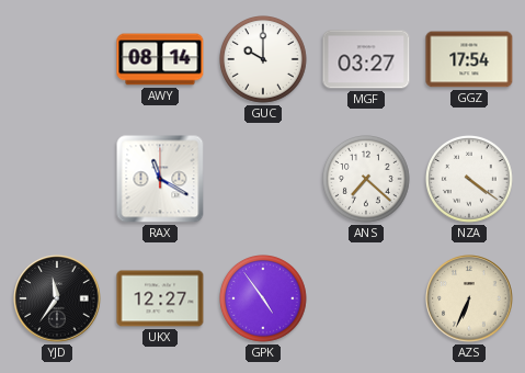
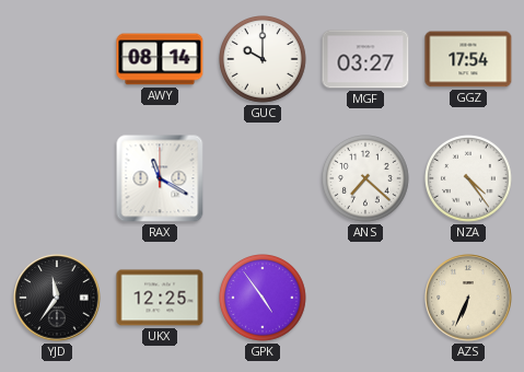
NZA: 4:21 -> 4:24 (469, 179)
UKX: 12:27 -> 12:25 (160, 298)
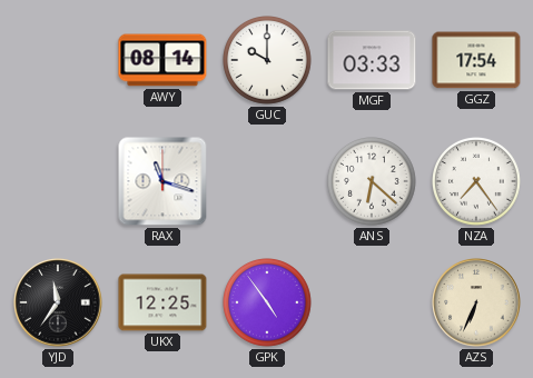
MGF: 03:27 -> 03:33 (372, 60)
RAX: 11:20 -> 11:18 (162, 181)
ANS: 7:22 -> 6:22 (373, 182)
NZA: 4:24 -> 7:24 (477, 182)
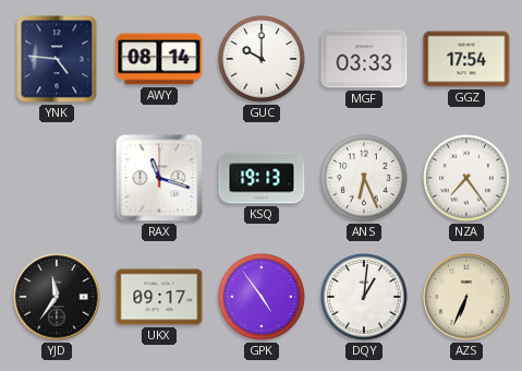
YNK: none -> 4:46 (57, 59)
KSQ: none -> 19:13 (262, 178)
ANS: 6:22 -> 6:26 (365, 179)
UKX: 12:25 -> 09:17 (159, 297)
DQY: none -> 1:01 (365, 298)
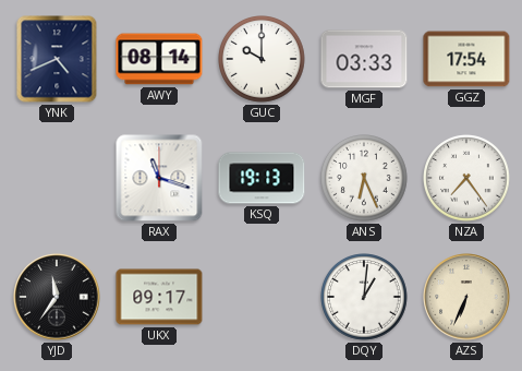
YNK: 4:46 -> 4:41 (57, 59)
GPK: 4:54 -> none (263, 298)
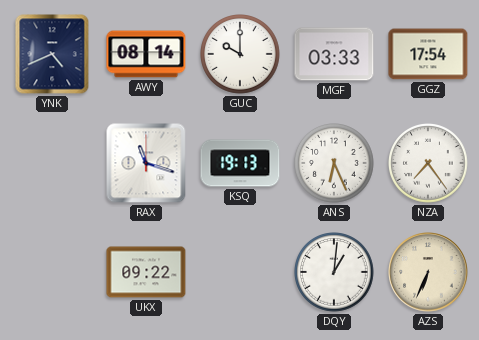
YJD: 11:36 -> none (57, 297)
UKX: 09:17 -> 09:22 (146, 272)
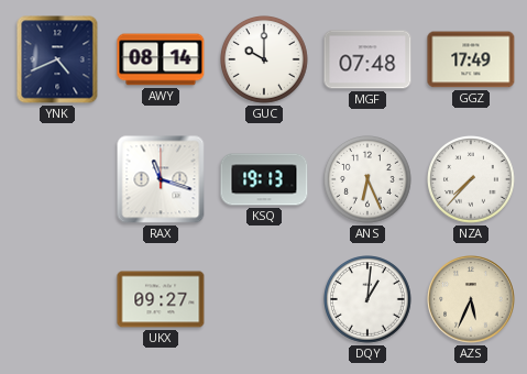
MGF: 03:33 -> 07:48 (367, 59)
GGZ: 17:54 -> 17:49 (471, 59)
NZA: 7:24 -> 7:37 (472, 180)
UKX: 09:22 -> 09:27 (161, 299)
AZS: 6:34 -> 5:34 (471, 299)
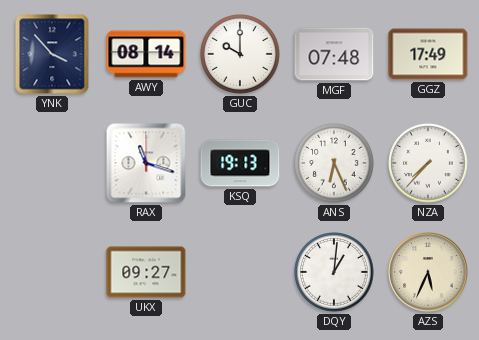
YNK: 4:41 -> 3:53 (52, 54)
